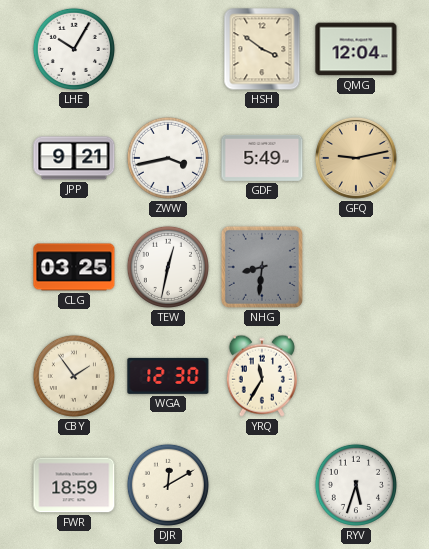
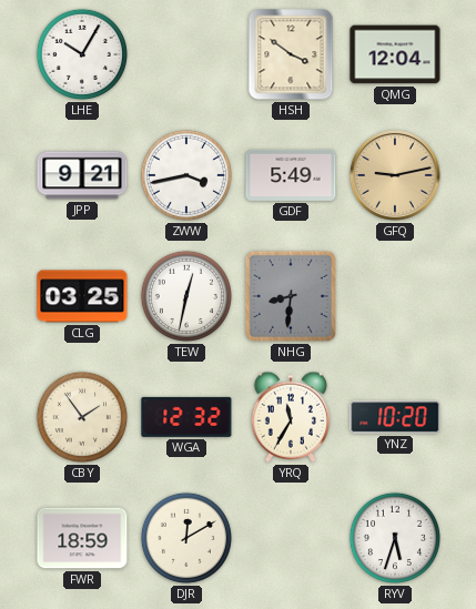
WGA: 12:30 -> 12:32 (186, 417)
YNZ: none -> 10:20 (395, 417)
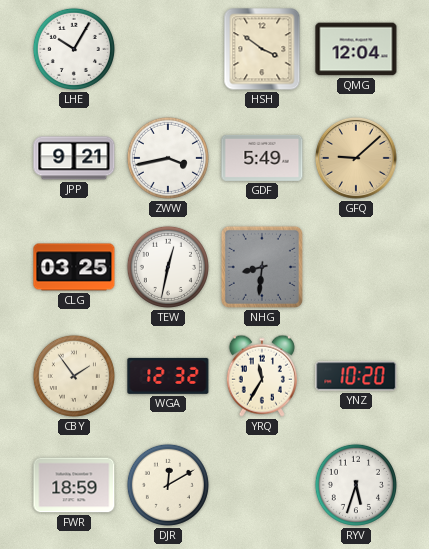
GFQ: 9:13 -> 9:08 (356, 158)
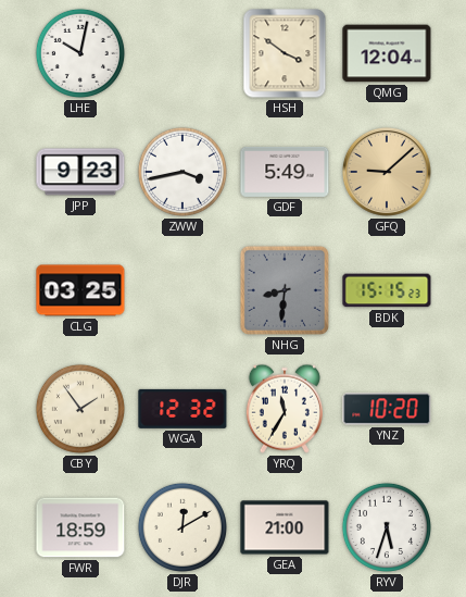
LHE: 10:05 -> 10:02 (80, 53)
JPP: 9:21 -> 9:23 (80, 172)
TEW: 12:32 -> none (168, 267)
BDK: none -> 15:15 (387, 290)
GEA: none -> 21:00 (285, 527)
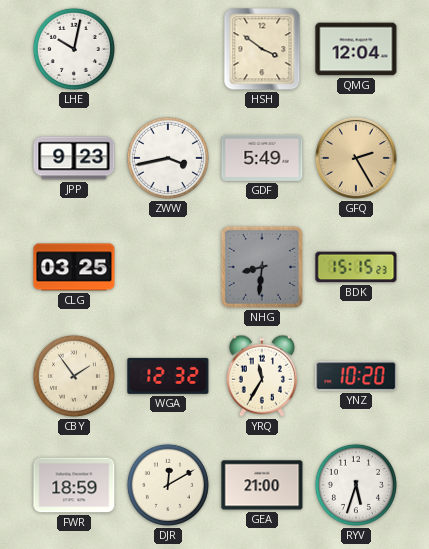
GFQ: 9:08 -> 2:25 (356, 158)
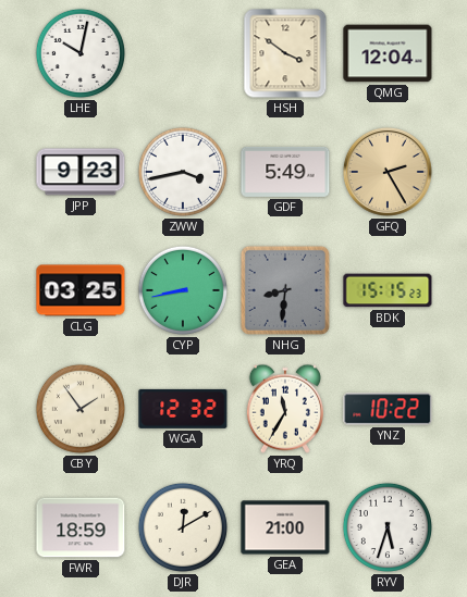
CYP: none -> 8:43 (183, 290)
YNZ: 10:20 -> 10:22 (388, 409)
